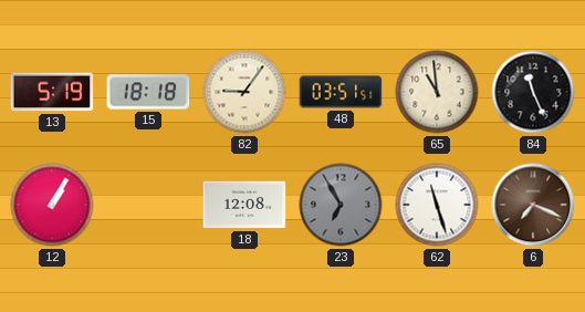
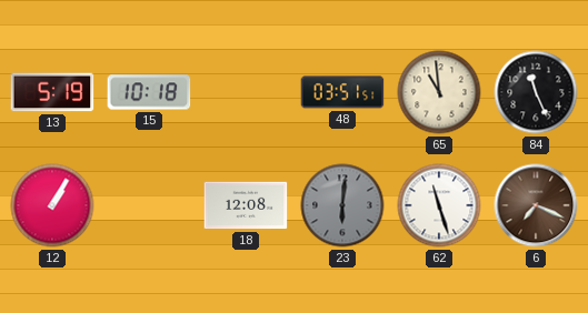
15: 18:18 -> 10:18 (149, 92)
82: 9:06 -> none (244, 92)
23: 6:55 -> 6:01 (342, 205)
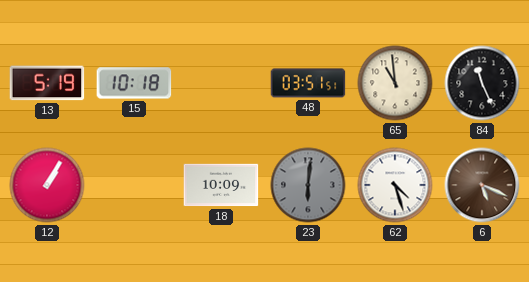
18: 12:08 -> 10:09 (221, 185)
62: 11:27 -> 4:27 (395, 185)
6: 7:19 -> 5:19 (482, 185)
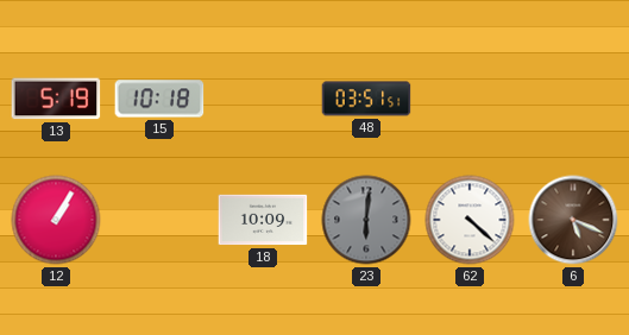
65: 10:59 -> none (395, 83)
84: 11:26 -> none (482, 83)
62: 4:27 -> 4:22 (470, 220)
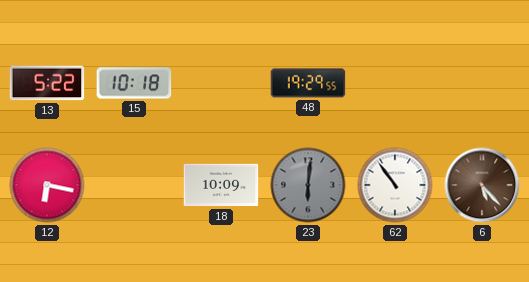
13: 5:19 -> 5:22 (47, 83)
48: 03:51 -> 19:29 (308, 83)
12: 1:05 -> 6:17 (47, 185)
62: 4:22 -> 10:54 (395, 185)
6: 5:19 -> 5:23 (482, 185)
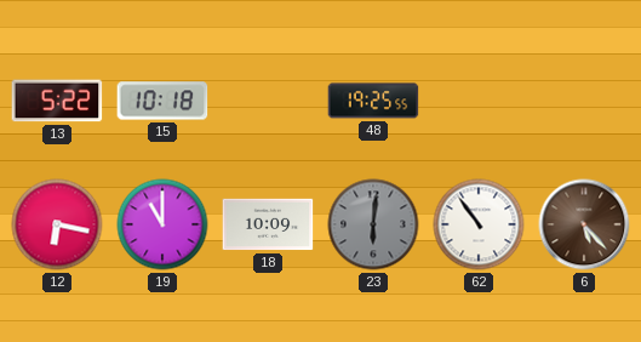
48: 19:29 -> 19:25 (373, 101)
19: none -> 11:00 (162, 224)
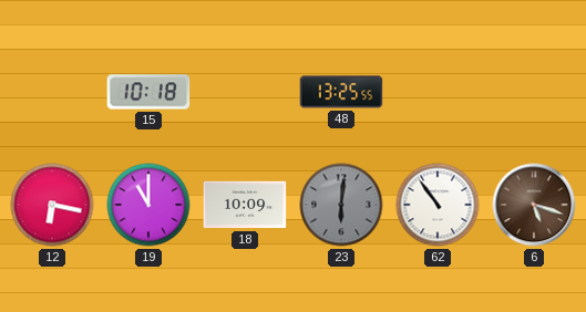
13: 5:22 -> none (57, 101)
48: 19:25 -> 13:25 (341, 92)
6: 5:23 -> 5:18 (534, 205)
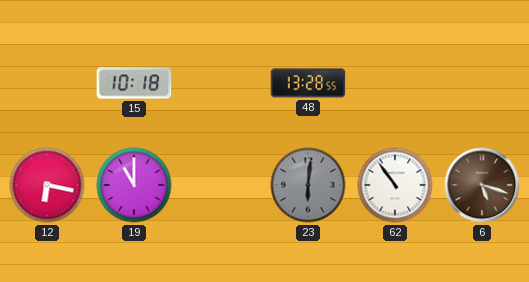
48: 13:25 -> 13:28 (308, 83)
18: 10:09 -> none (245, 205)
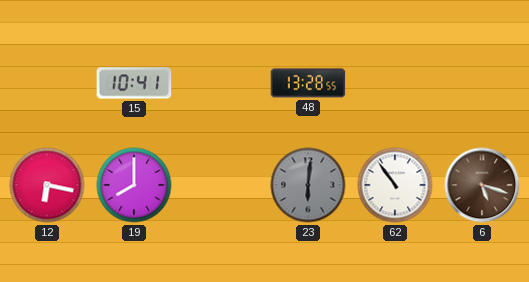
15: 10:18 -> 10:41 (134, 83)
19: 11:00 -> 8:00 (134, 185)
